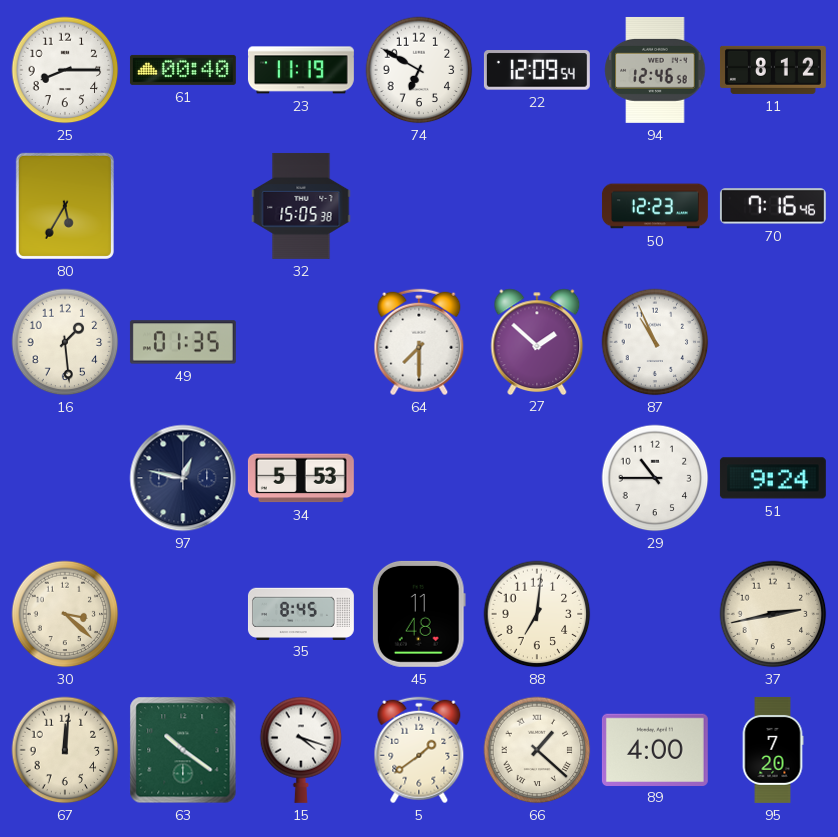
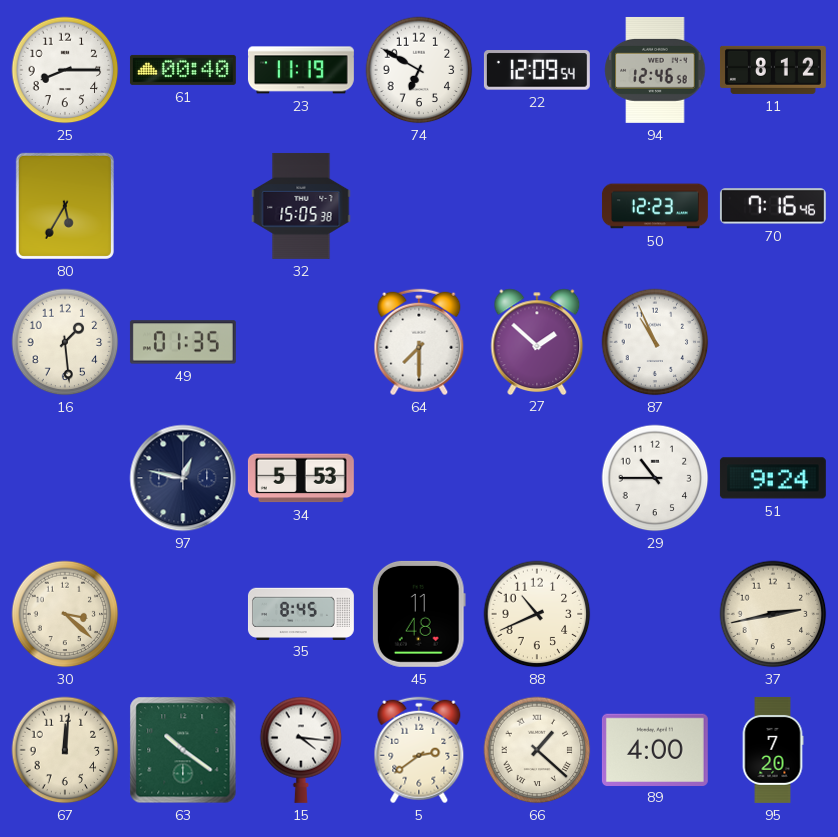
88: 7:01 -> 10:41 (537, 614)
15: 4:18 -> 4:16 (301, 750)
5: 1:39 -> 2:39 (419, 750)
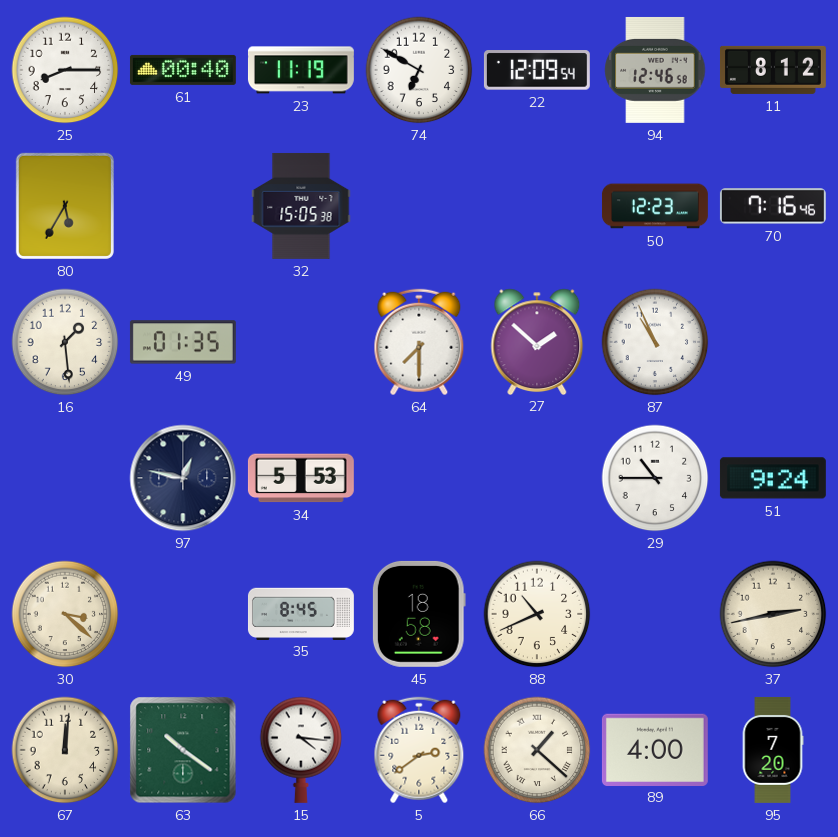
45: 11:48 -> 18:58 (419, 614)
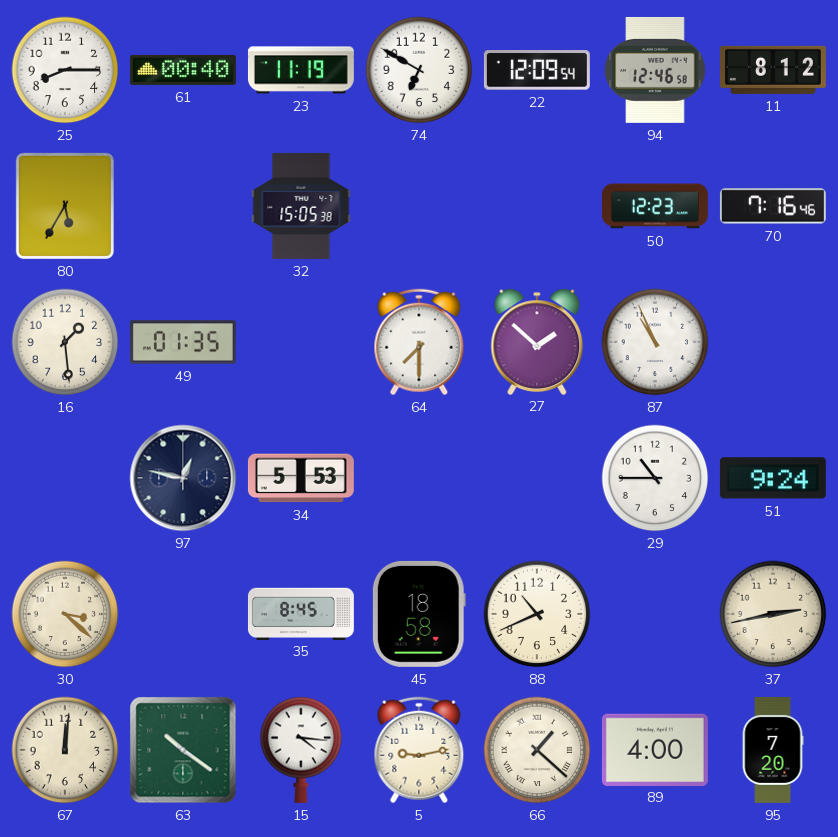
5: 2:39 -> 9:13 (419, 750)
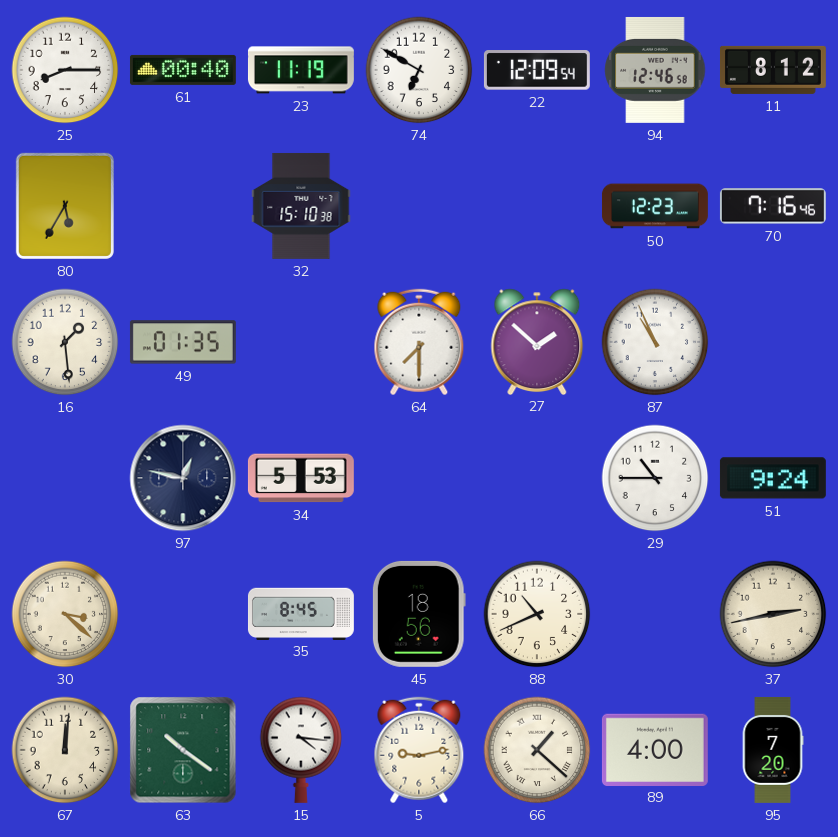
32: 15:05 -> 15:10 (301, 206)
45: 18:58 -> 18:56 (419, 614)
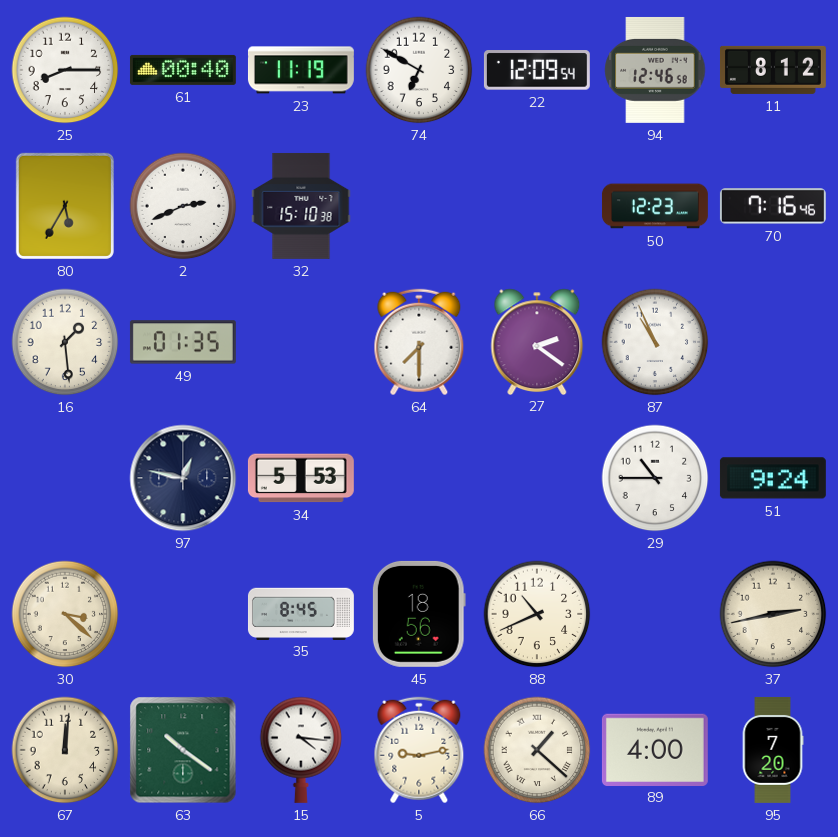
2: none -> 2:41 (183, 206)
27: 1:52 -> 2:21 (537, 341)
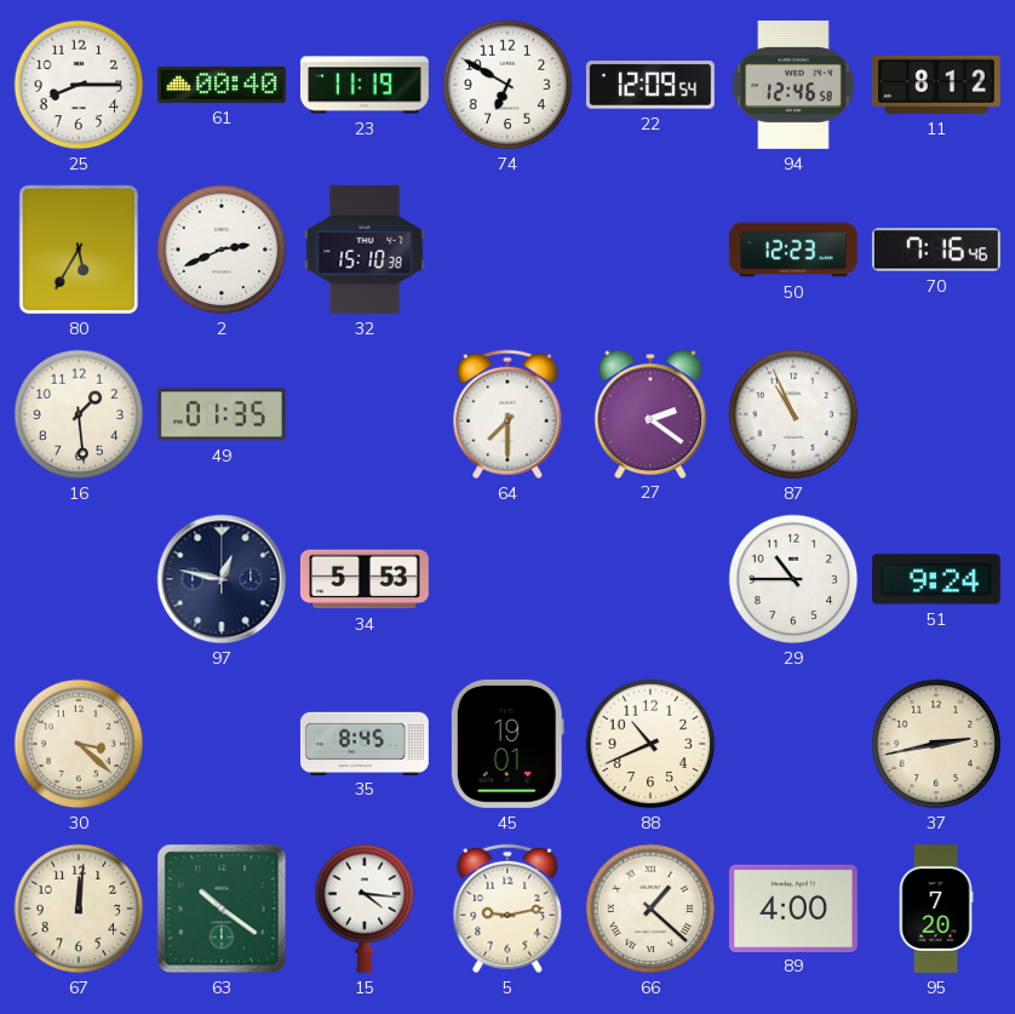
45: 18:56 -> 19:01 (508, 744)
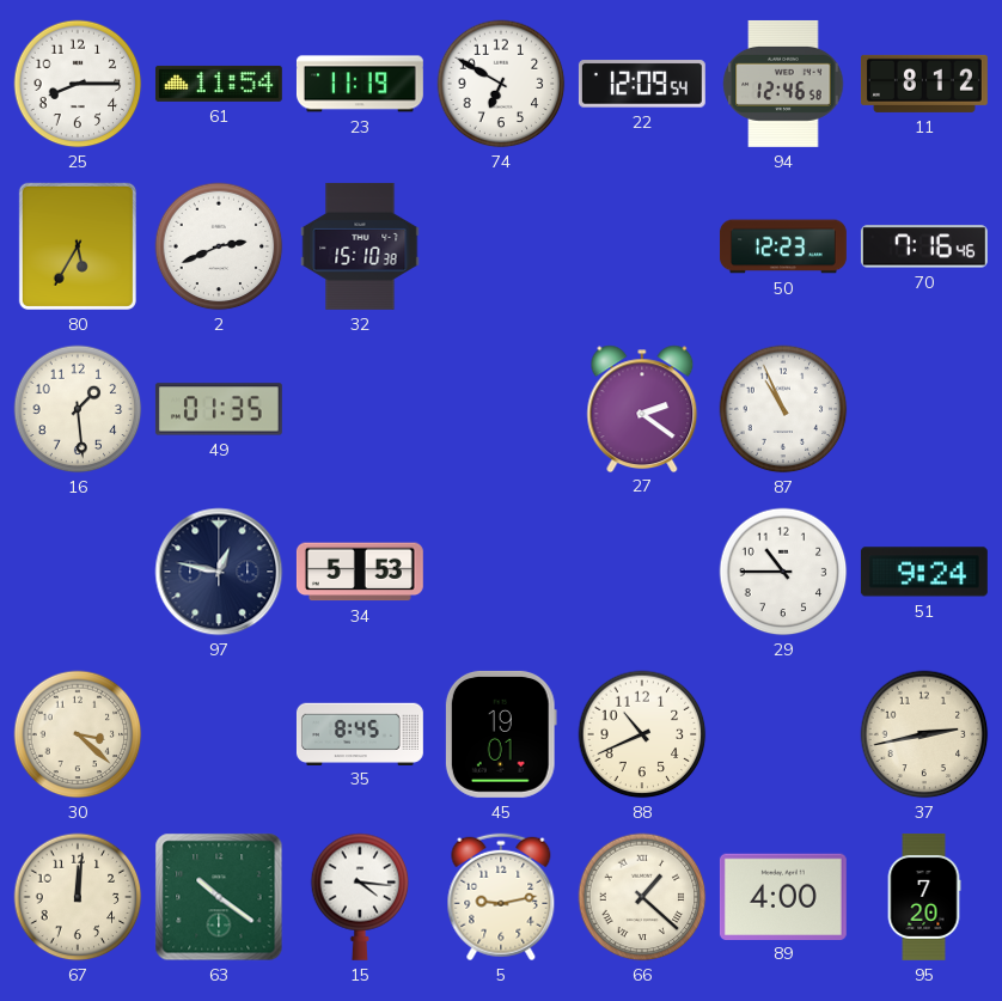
61: 00:40 -> 11:54 (219, 84)
64: 7:30 -> none (508, 414)
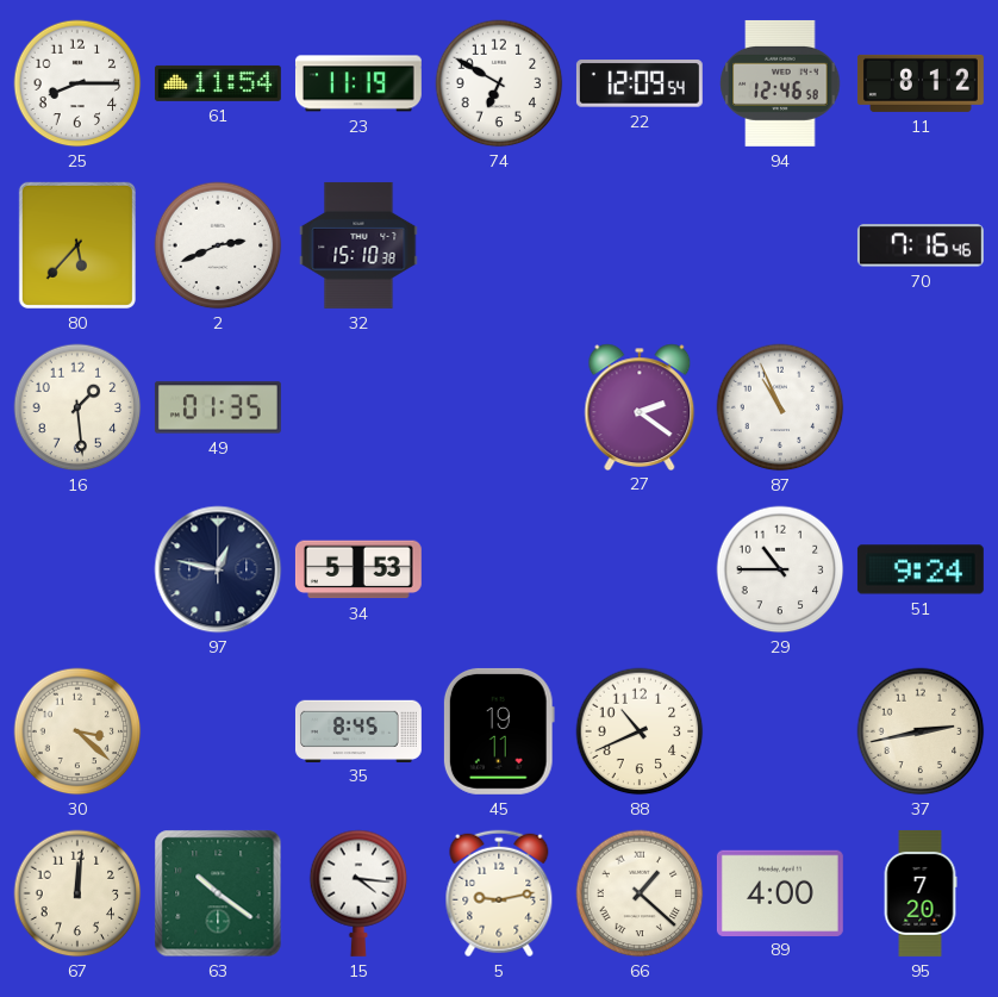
80: 5:35 -> 5:37 (77, 245)
50: 12:23 -> none (783, 246)
45: 19:01 -> 19:11 (499, 731)
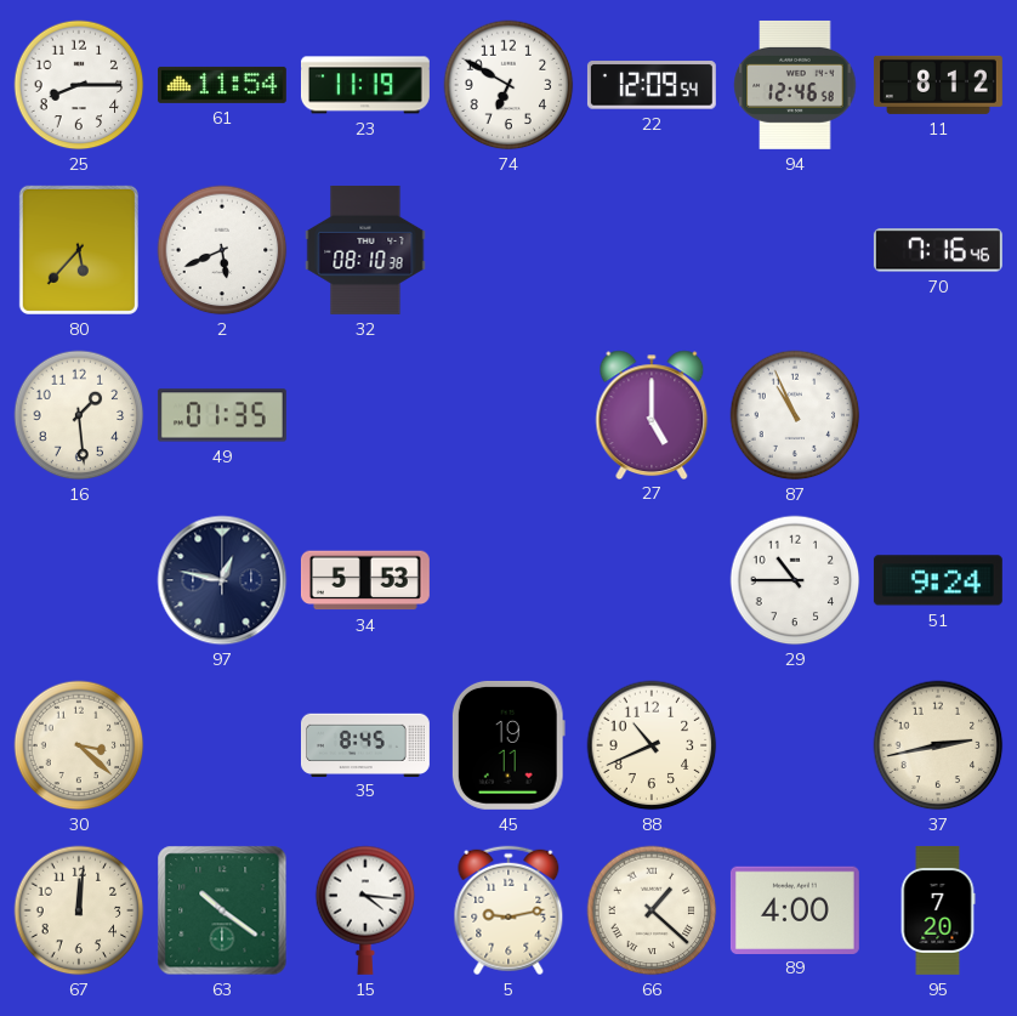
2: 2:41 -> 5:41 (222, 250)
32: 15:10 -> 08:10 (365, 250)
27: 2:21 -> 5:00 (652, 414)
